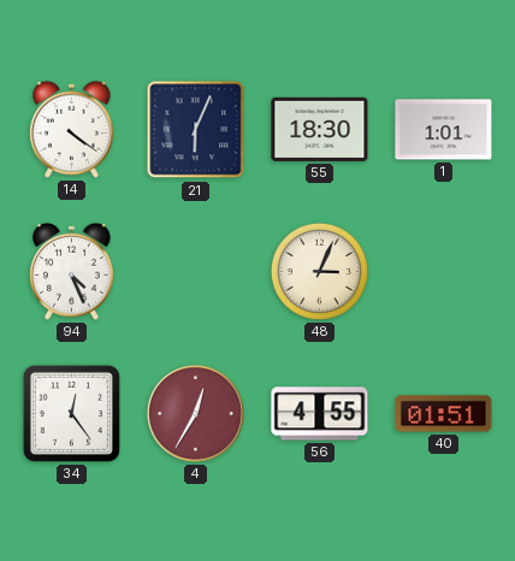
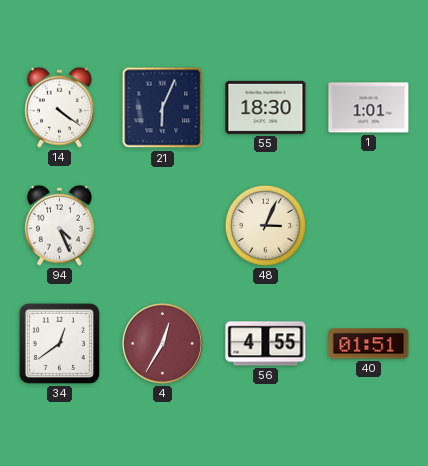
34: 12:24 -> 12:39 (59, 343)
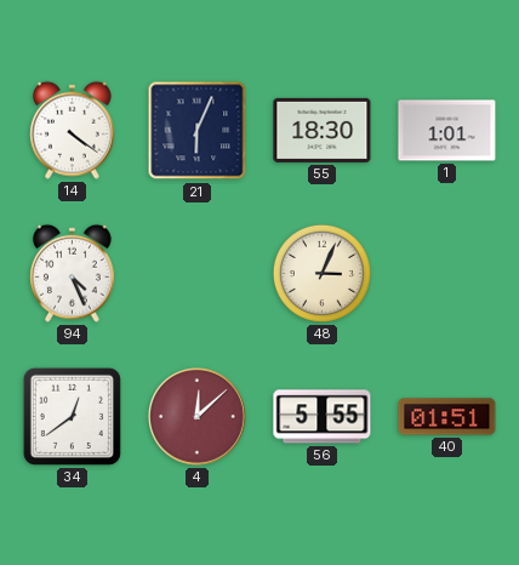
4: 12:35 -> 12:08 (198, 417)
56: 4:55 -> 5:55 (323, 417)
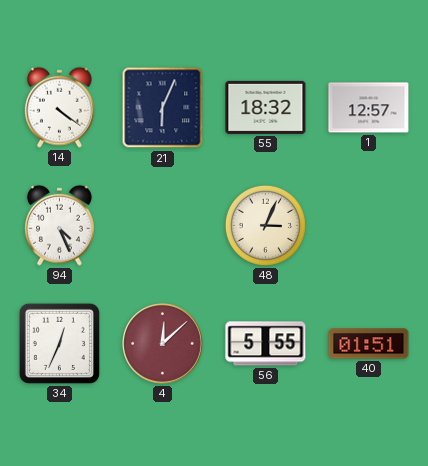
55: 18:30 -> 18:32 (266, 107)
1: 1:01 -> 12:57 (369, 108)
34: 12:39 -> 12:34 (59, 343)
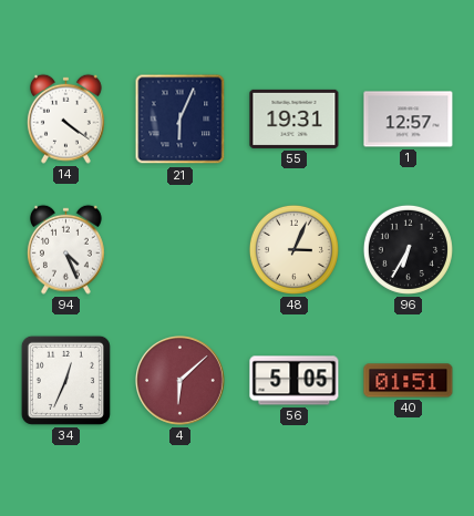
55: 18:32 -> 19:31 (295, 118)
96: none -> 6:35 (408, 249)
4: 12:08 -> 6:08 (181, 381)
56: 5:55 -> 5:05 (295, 381)
